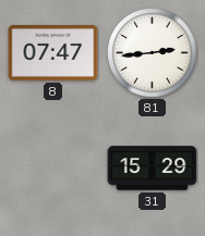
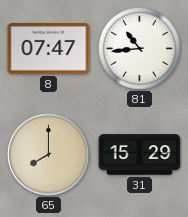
81: 2:44 -> 10:44 (140, 49)
65: none -> 8:00 (49, 155)
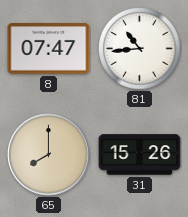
31: 15:29 -> 15:26 (140, 155)
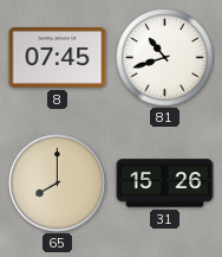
8: 07:47 -> 07:45 (58, 58)
81: 10:44 -> 10:42 (165, 58)
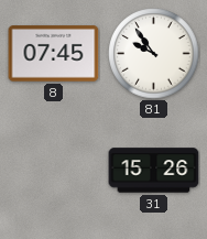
81: 10:42 -> 9:54 (154, 54)
65: 8:00 -> none (58, 184)
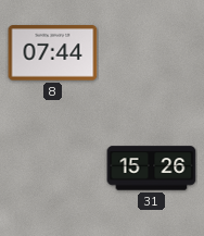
8: 07:45 -> 07:44 (53, 53)
81: 9:54 -> none (154, 54)
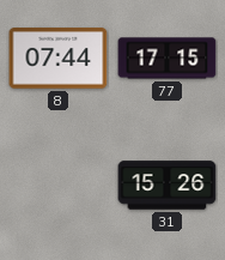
77: none -> 17:15 (168, 59)
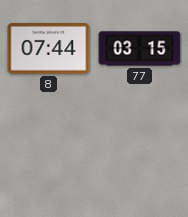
77: 17:15 -> 03:15 (140, 49)
31: 15:26 -> none (168, 186)
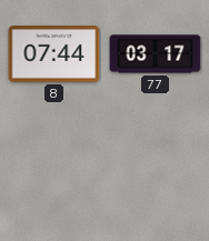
77: 03:15 -> 03:17 (156, 54)
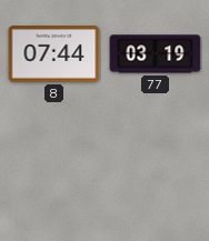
77: 03:17 -> 03:19 (156, 54)
